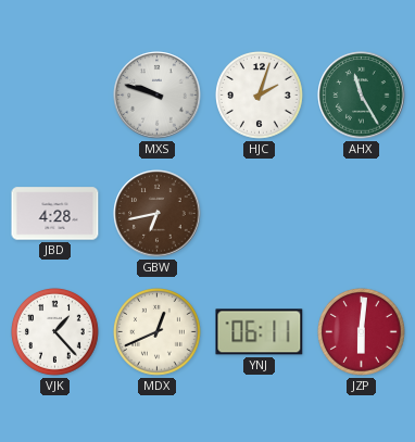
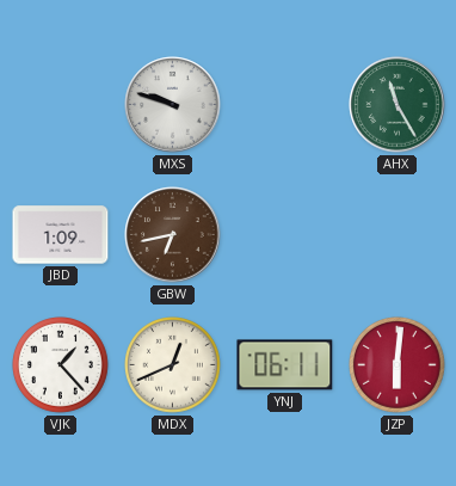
HJC: 2:03 -> none (260, 96)
JBD: 4:28 -> 1:09 (61, 235)
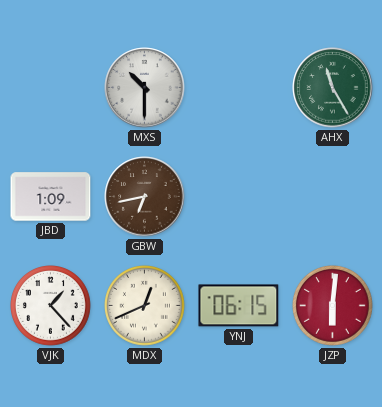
MXS: 9:48 -> 10:30 (145, 88)
YNJ: 06:11 -> 06:15 (239, 306)
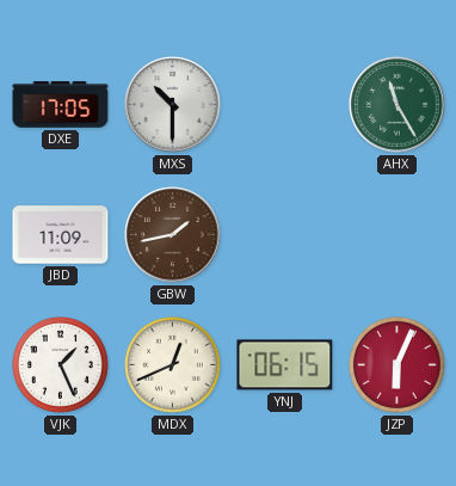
DXE: none -> 17:05 (61, 105)
JBD: 1:09 -> 11:09 (61, 235)
GBW: 6:43 -> 1:43 (173, 235)
VJK: 1:23 -> 1:26 (61, 365)
JZP: 6:01 -> 6:04 (398, 365)
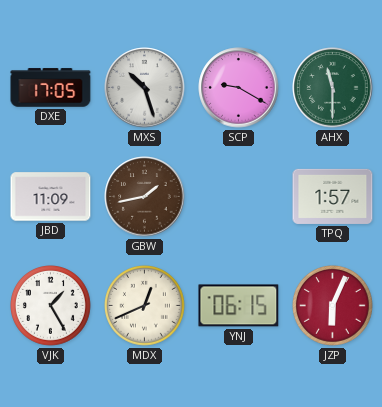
MXS: 10:30 -> 10:27 (145, 88)
SCP: none -> 9:20 (239, 88)
AHX: 11:25 -> 11:30 (333, 88)
TPQ: none -> 1:57 (333, 196)
VJK: 1:26 -> 1:25 (51, 306)
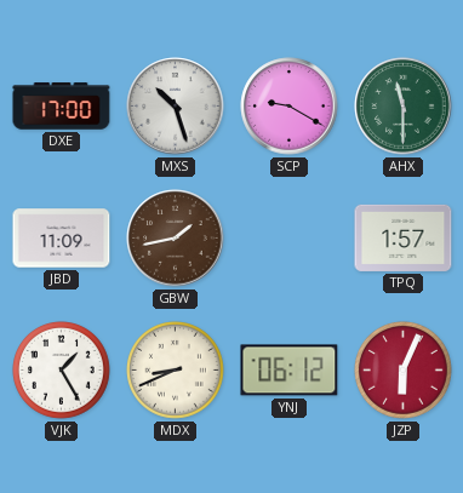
DXE: 17:05 -> 17:00 (62, 107)
MDX: 12:41 -> 8:41 (176, 371)
YNJ: 06:15 -> 06:12 (290, 371)
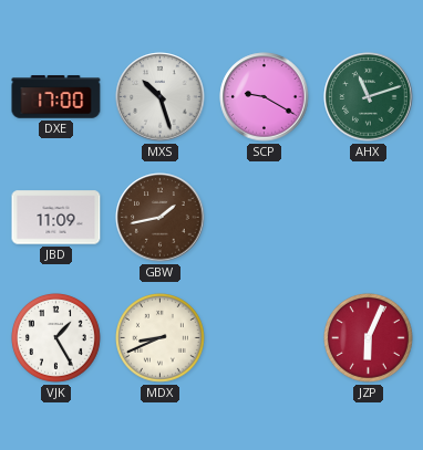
AHX: 11:30 -> 11:12 (369, 97)
TPQ: 1:57 -> none (404, 237)
YNJ: 06:12 -> none (290, 371)
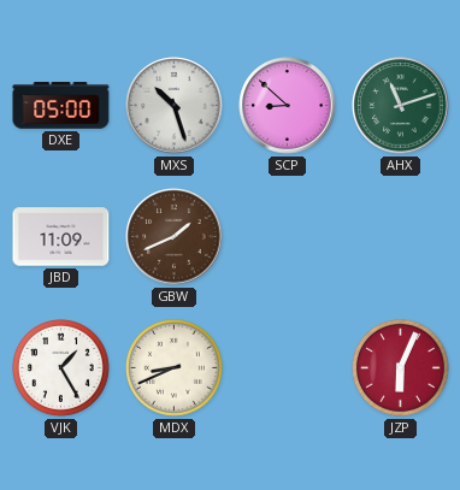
DXE: 17:00 -> 05:00 (61, 106)
SCP: 9:20 -> 8:52 (288, 106)
GBW: 1:43 -> 1:41 (175, 237)
